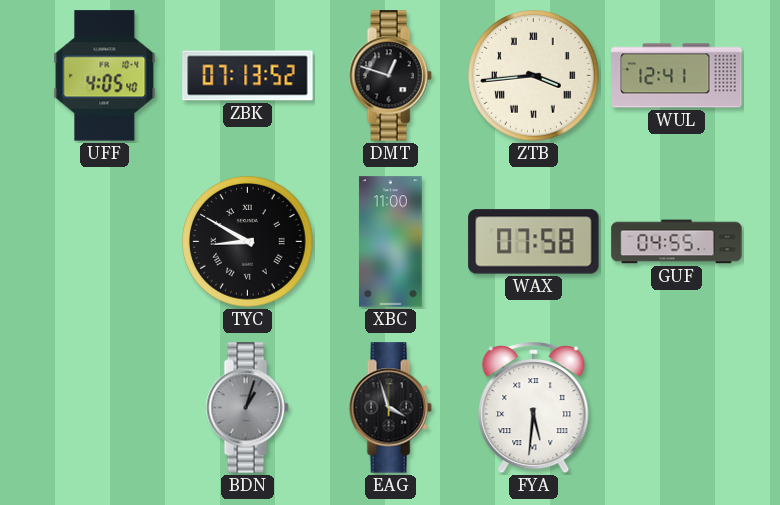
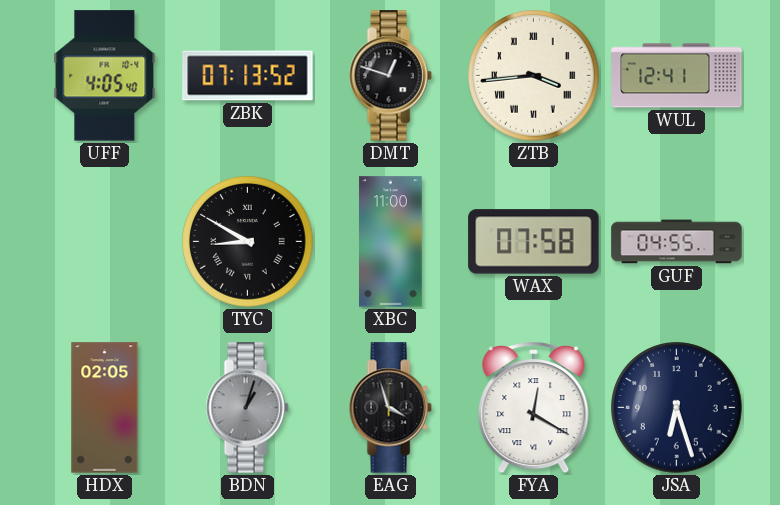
HDX: none -> 02:05 (105, 408)
FYA: 5:31 -> 12:20 (534, 409)
JSA: none -> 6:27 (677, 408)
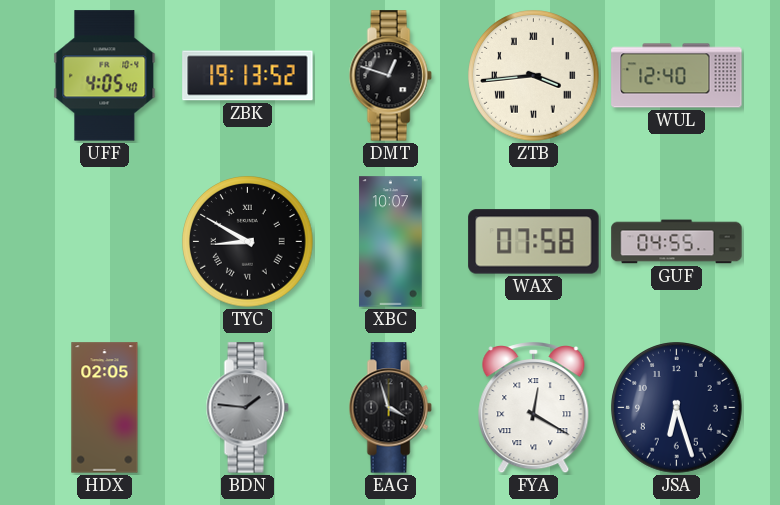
ZBK: 07:13 -> 19:13 (248, 76)
WUL: 12:41 -> 12:40 (677, 76)
XBC: 11:00 -> 10:07 (391, 242)
BDN: 1:03 -> 1:46 (247, 408)
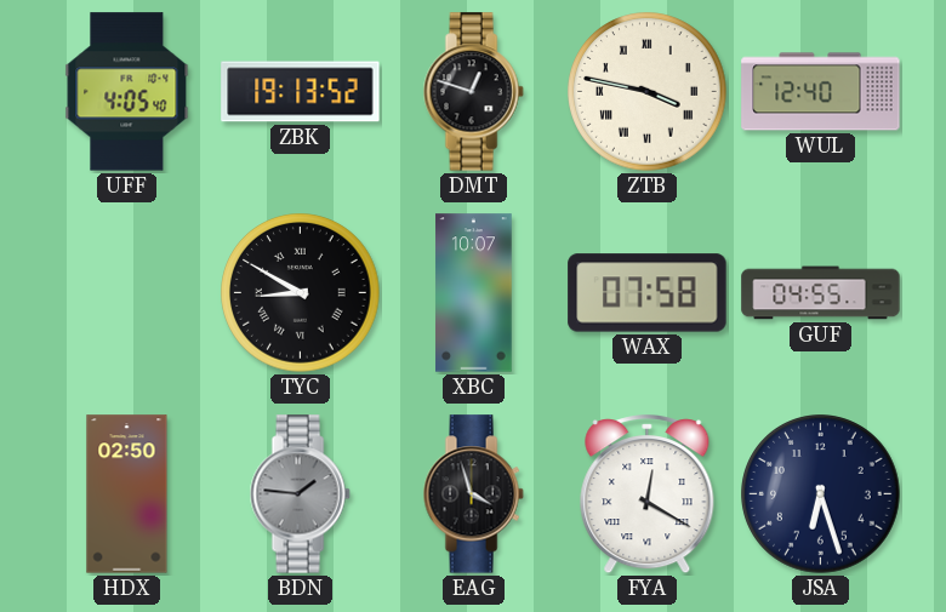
ZTB: 3:44 -> 3:47 (648, 92)
HDX: 02:05 -> 02:50 (127, 494)
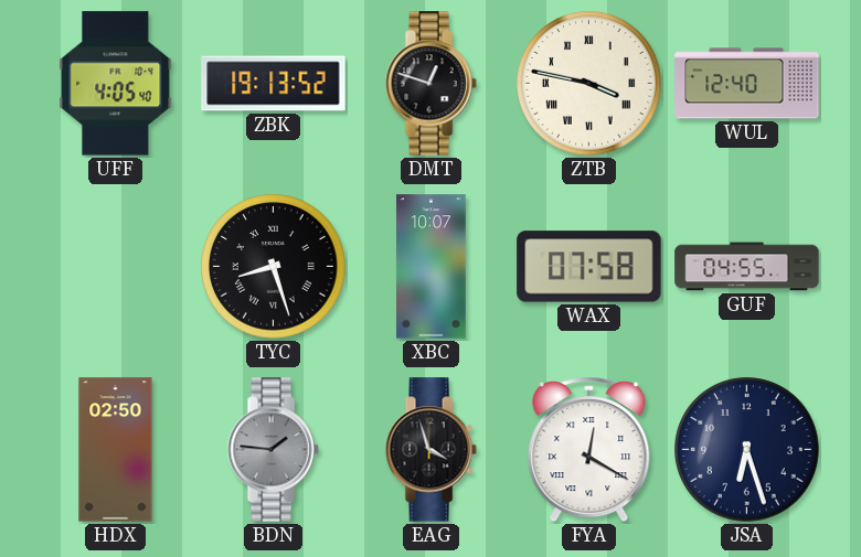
TYC: 8:50 -> 8:27 (274, 267)
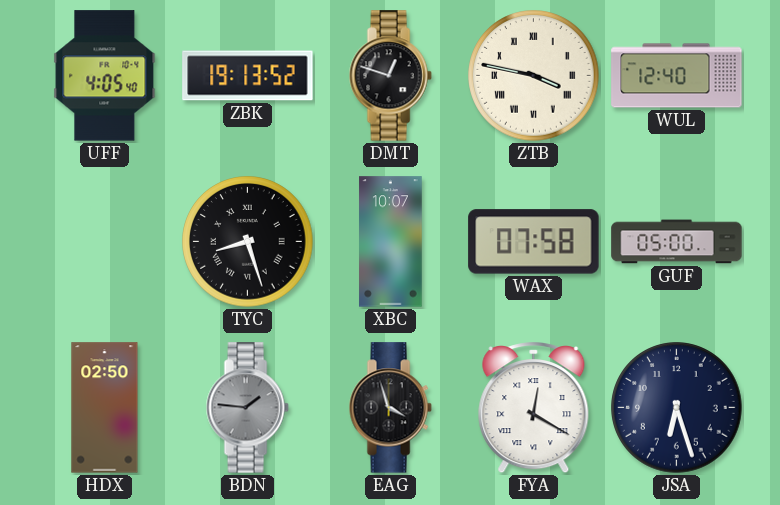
GUF: 04:55 -> 05:00 (677, 242)
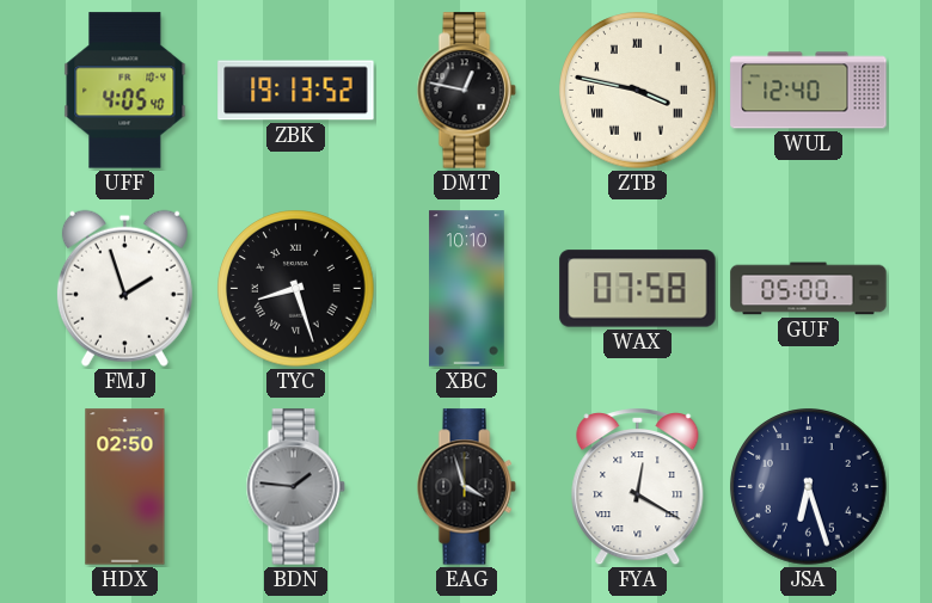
DMT: 12:48 -> 12:47 (466, 91)
FMJ: none -> 1:57 (124, 288)
XBC: 10:07 -> 10:10 (467, 289)
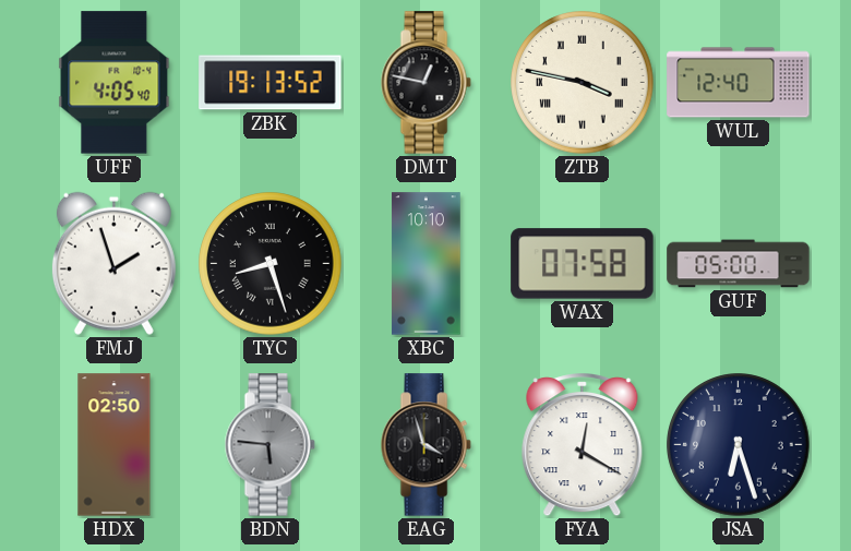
BDN: 1:46 -> 5:46 (269, 445)
